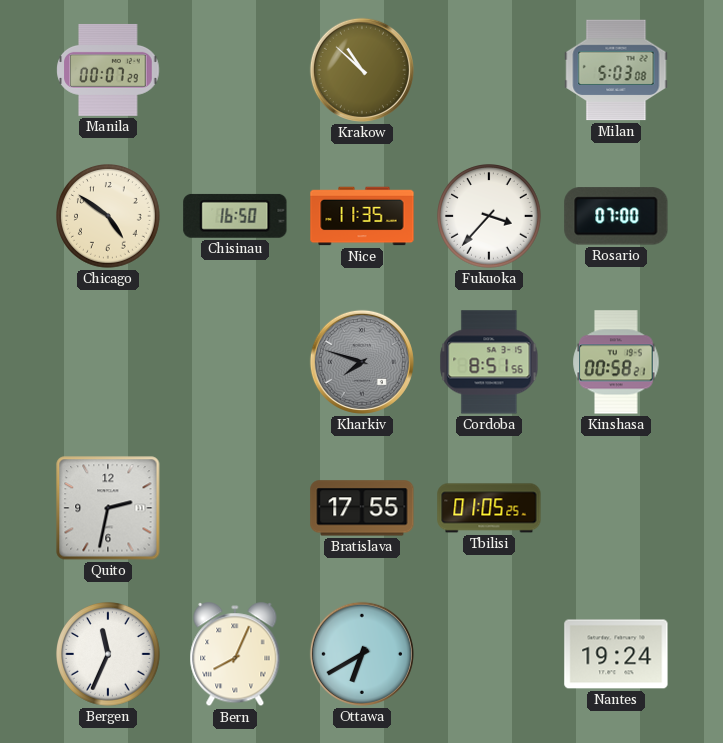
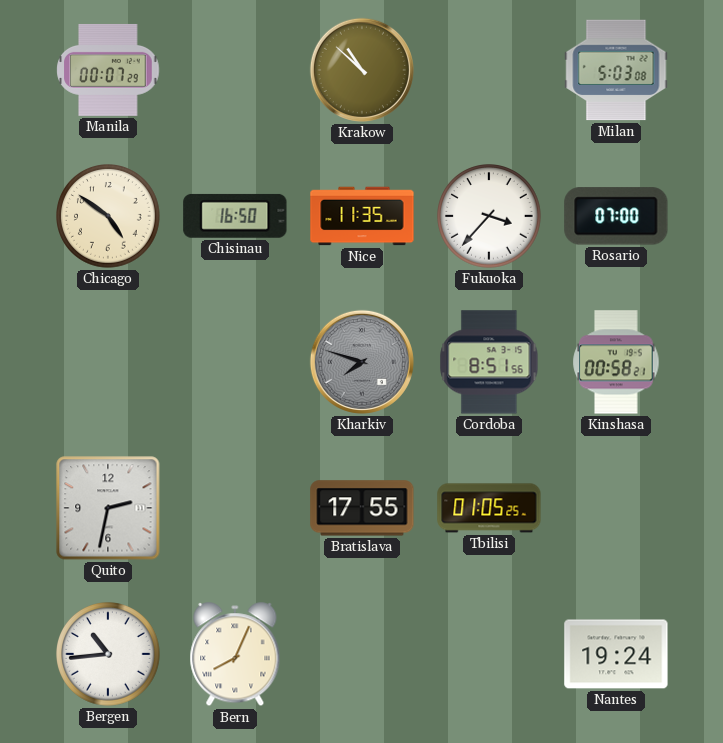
Bergen: 11:34 -> 10:44 (109, 655)
Ottawa: 6:40 -> none (362, 654)
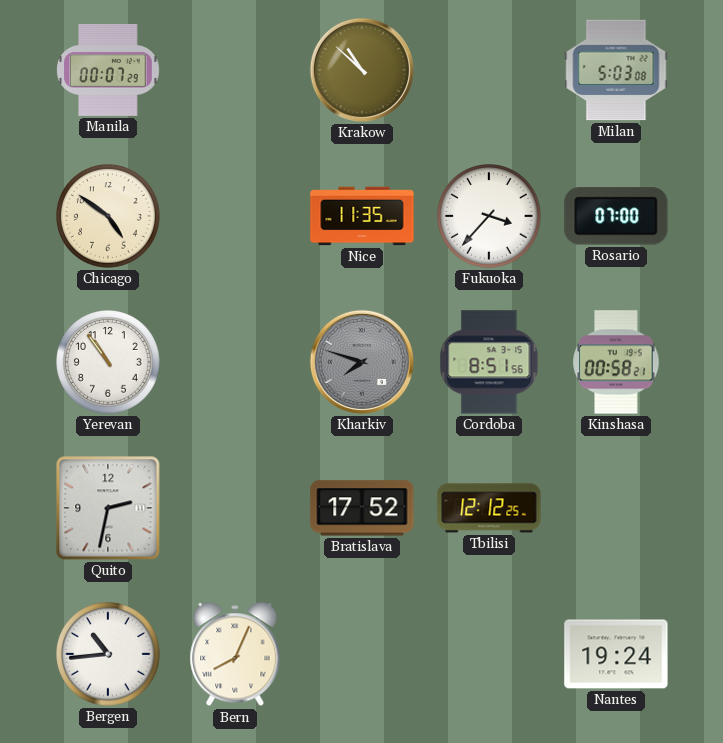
Chisinau: 16:50 -> none (235, 216)
Yerevan: none -> 10:54 (109, 363)
Bratislava: 17:55 -> 17:52 (362, 508)
Tbilisi: 01:05 -> 12:12 (489, 508)
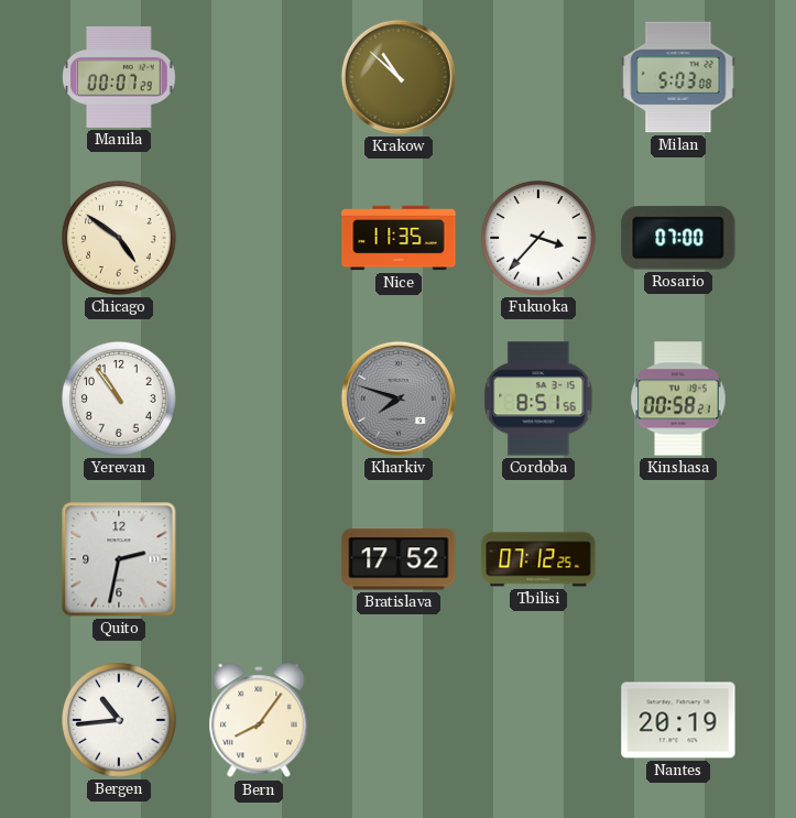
Tbilisi: 12:12 -> 07:12 (538, 559)
Bern: 8:04 -> 8:06 (259, 721)
Nantes: 19:24 -> 20:19 (678, 720)
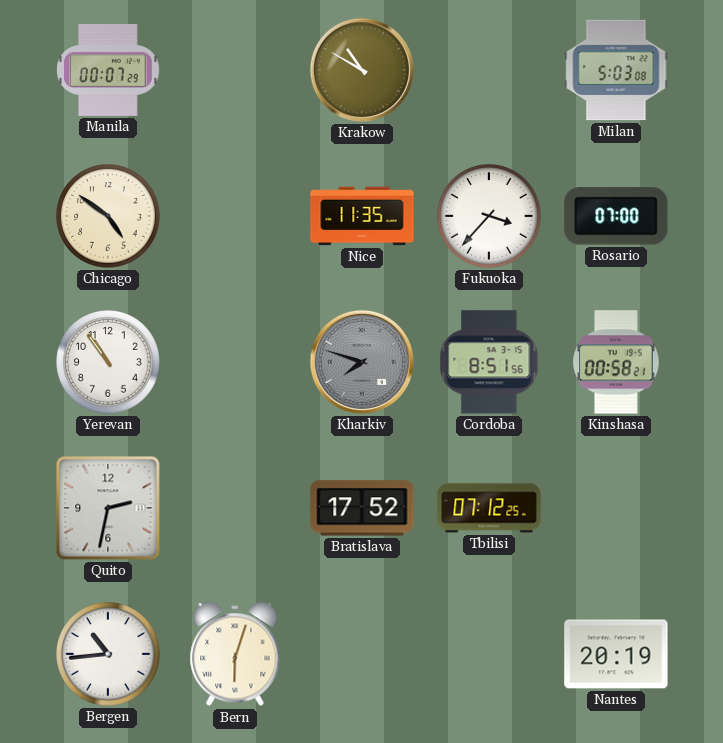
Krakow: 10:52 -> 10:50 (362, 70)
Bern: 8:06 -> 6:03 (235, 655)
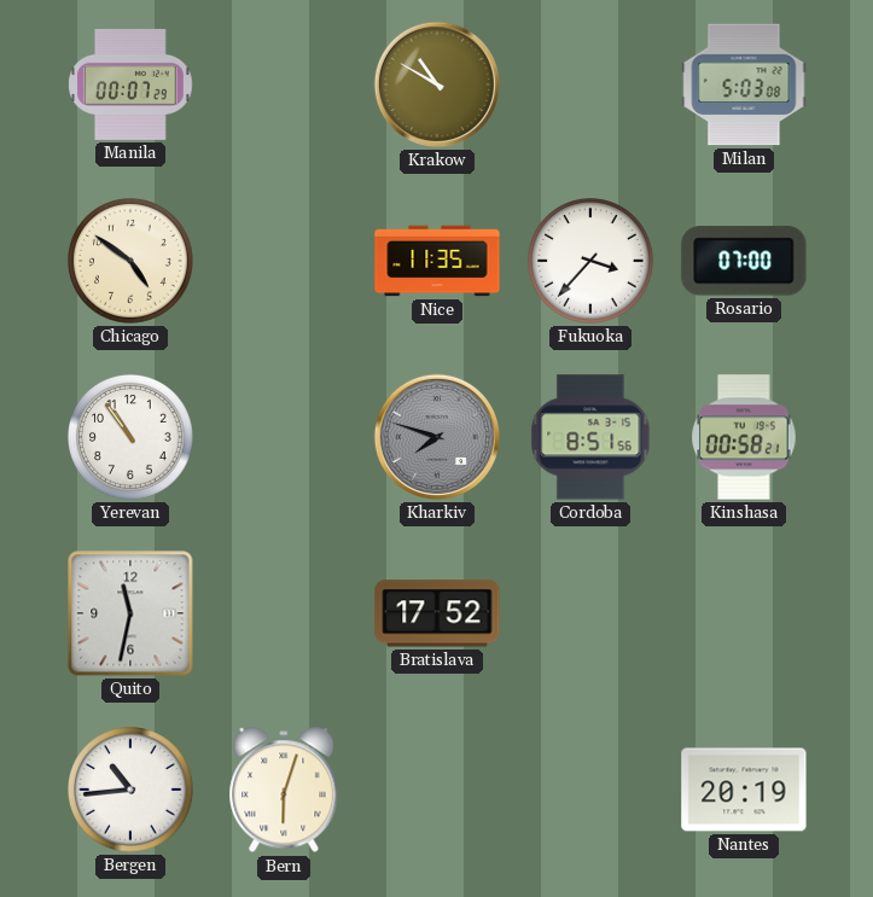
Quito: 2:32 -> 11:32 (130, 613)
Tbilisi: 07:12 -> none (489, 508)
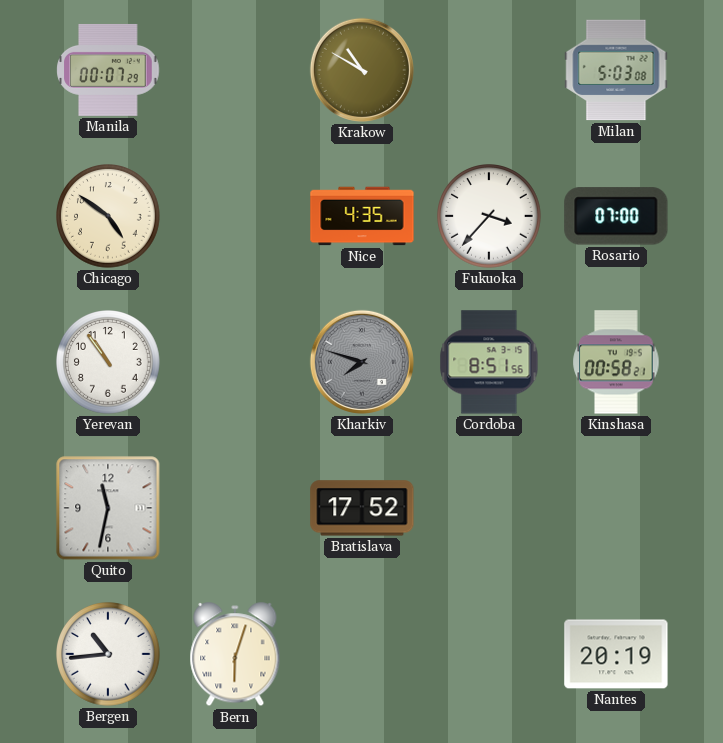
Nice: 11:35 -> 4:35 (362, 216)
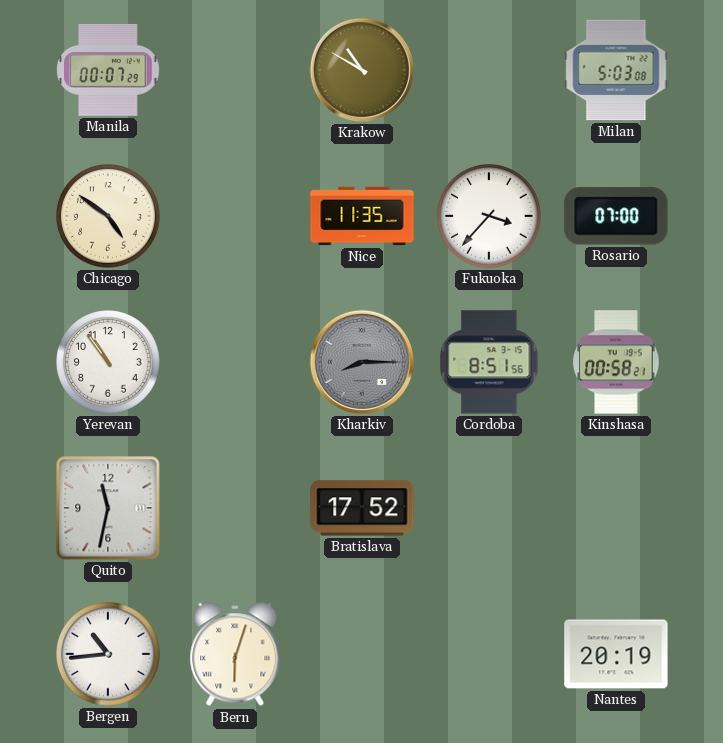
Nice: 4:35 -> 11:35 (362, 216)
Kharkiv: 7:48 -> 8:15 (362, 362)
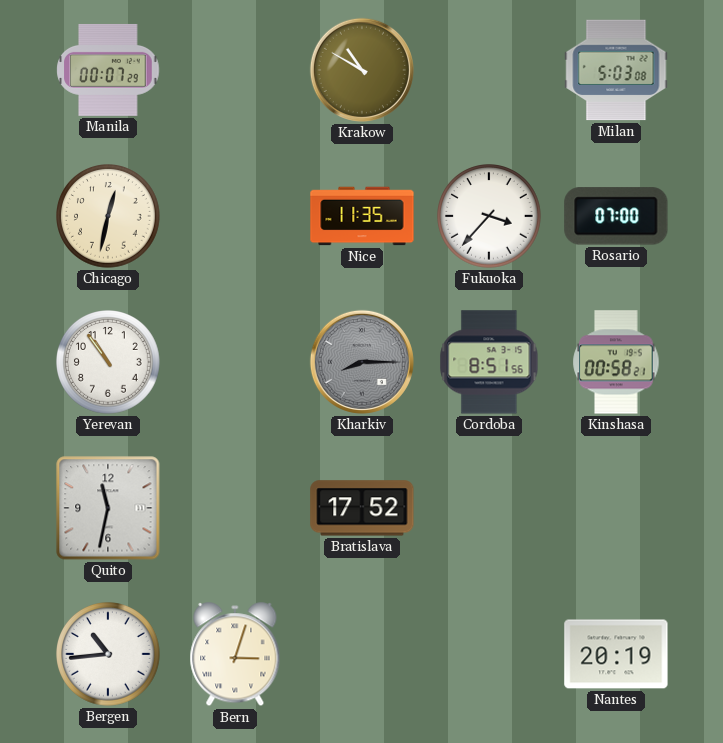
Chicago: 4:51 -> 12:32 (109, 217)
Bern: 6:03 -> 3:03 (235, 655)
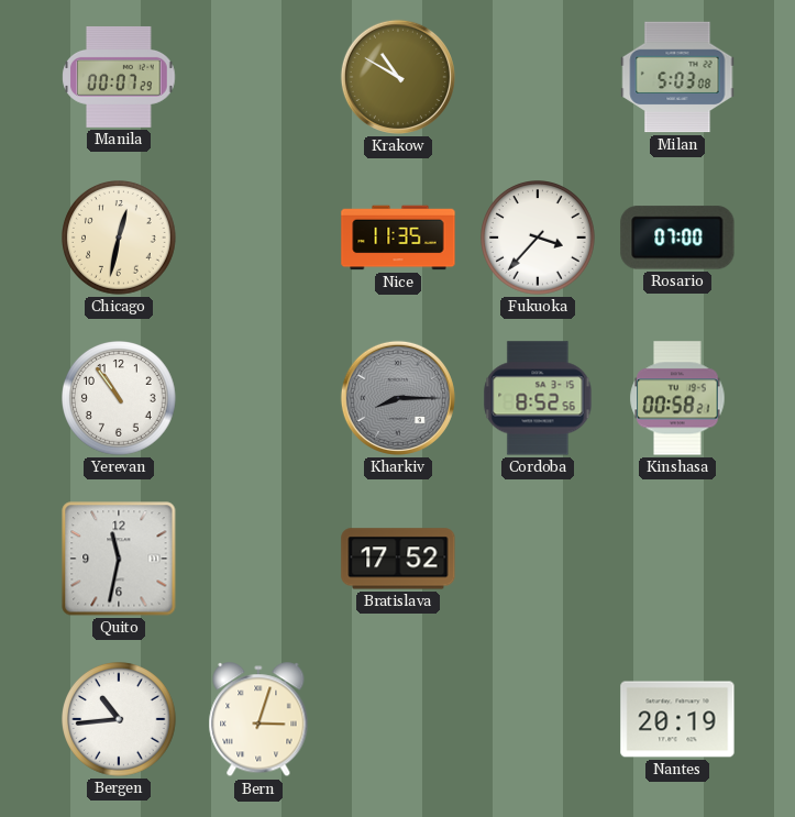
Cordoba: 8:51 -> 8:52 (538, 398)
